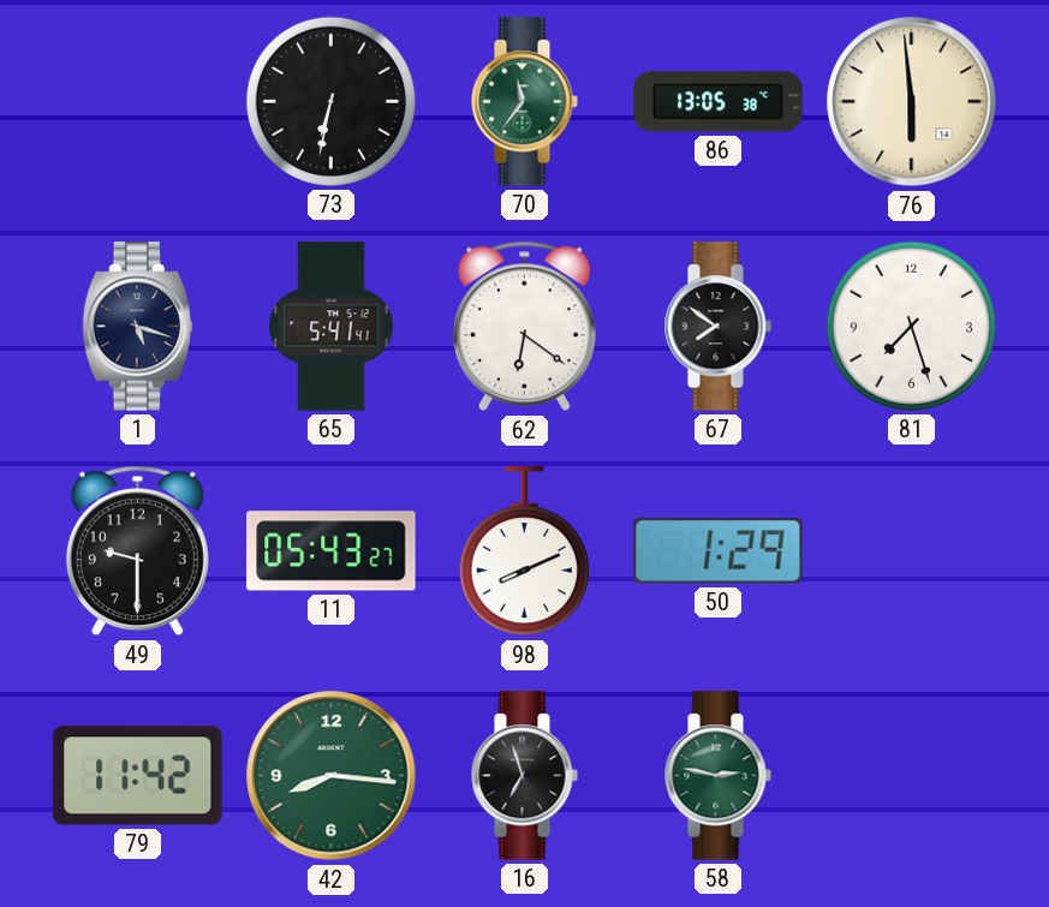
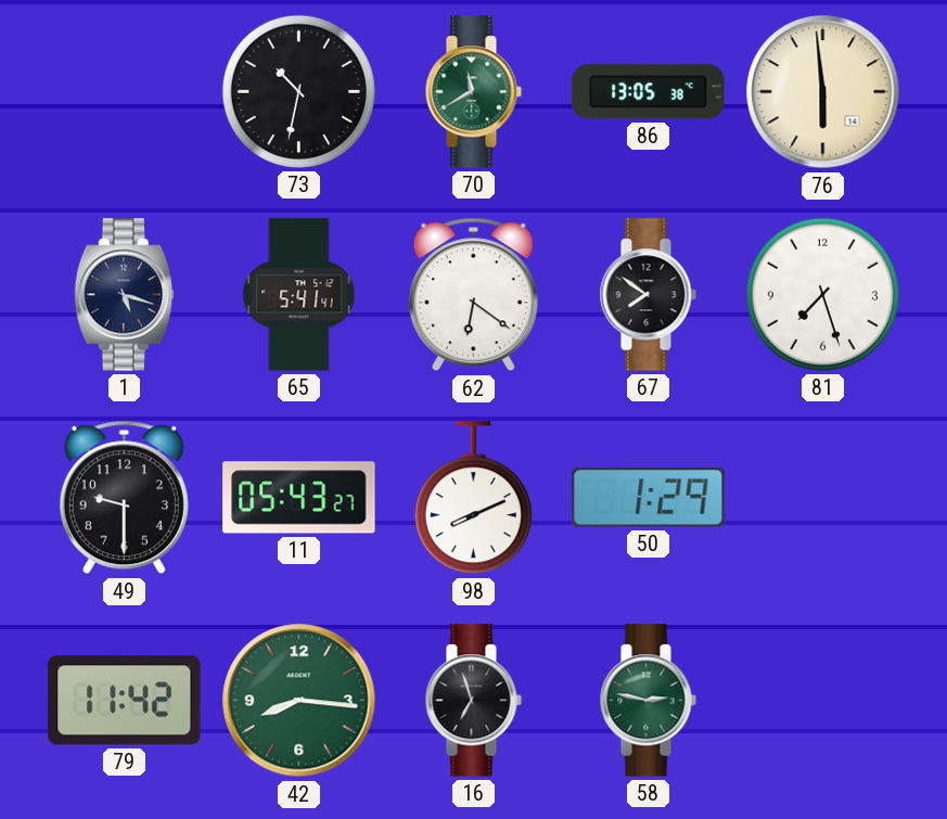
73: 6:32 -> 10:32 (298, 91)
70: 11:36 -> 11:40 (473, 92)
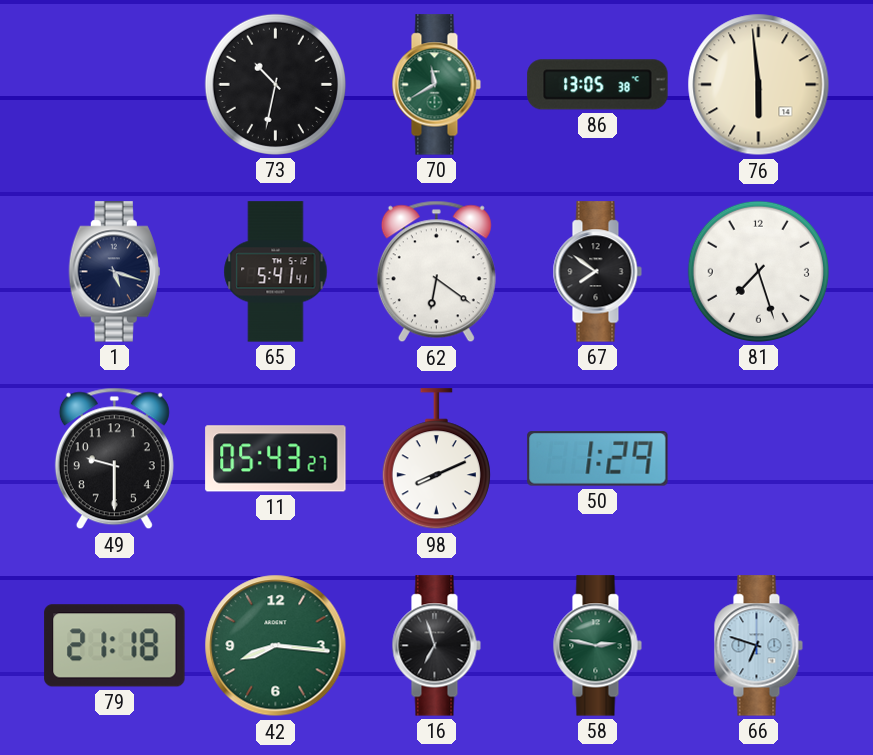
79: 11:42 -> 21:18 (115, 646)
66: none -> 6:48 (758, 646)
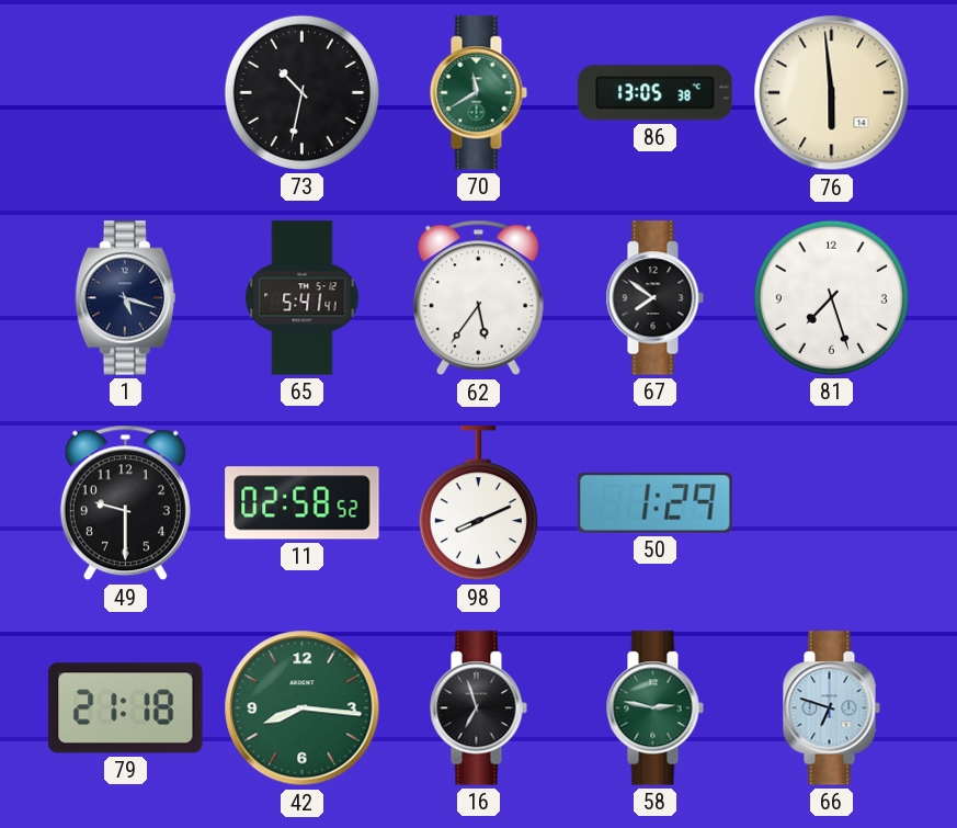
62: 6:21 -> 5:36 (478, 298)
11: 05:43 -> 02:58 (303, 503)
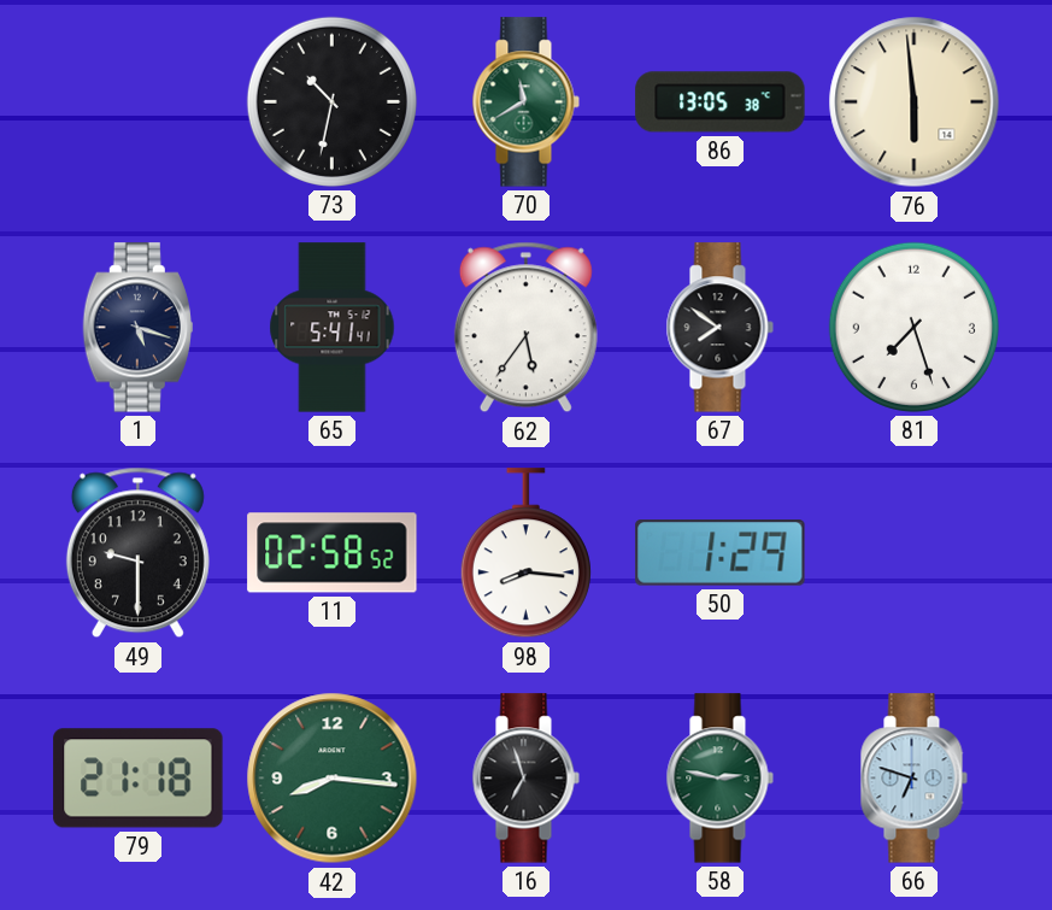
98: 8:11 -> 8:16 (525, 553)
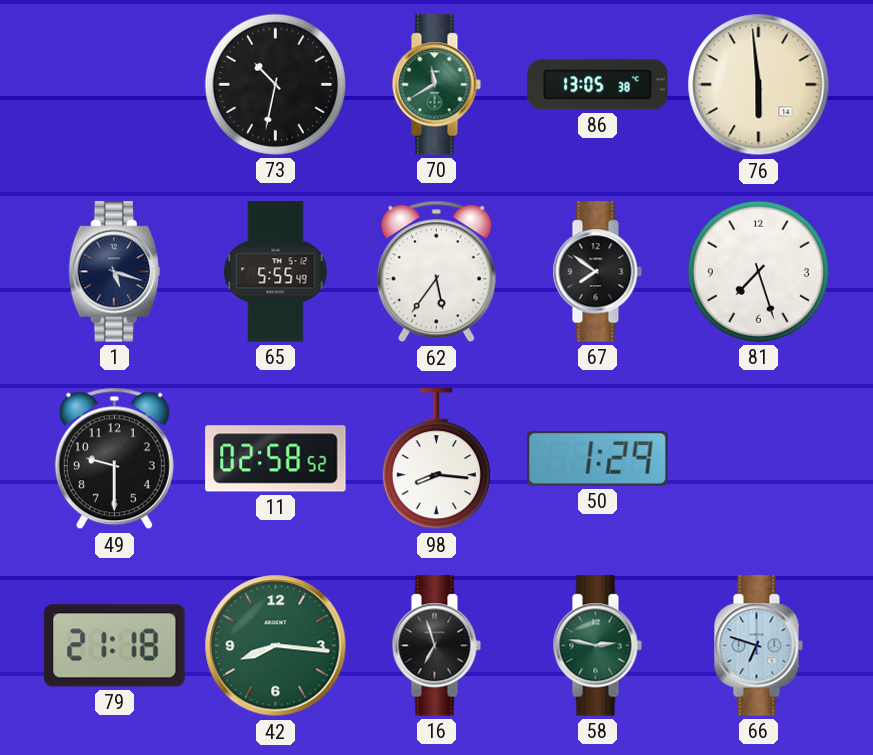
65: 5:41 -> 5:55 (276, 272)
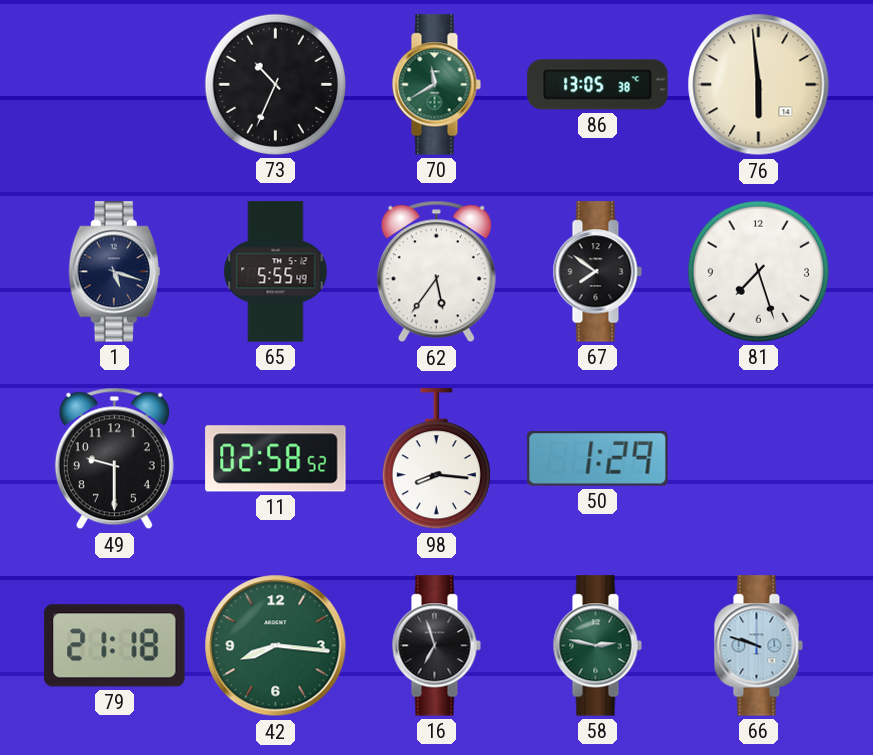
73: 10:32 -> 10:34 (275, 84)
66: 6:48 -> 9:48 (758, 646)
